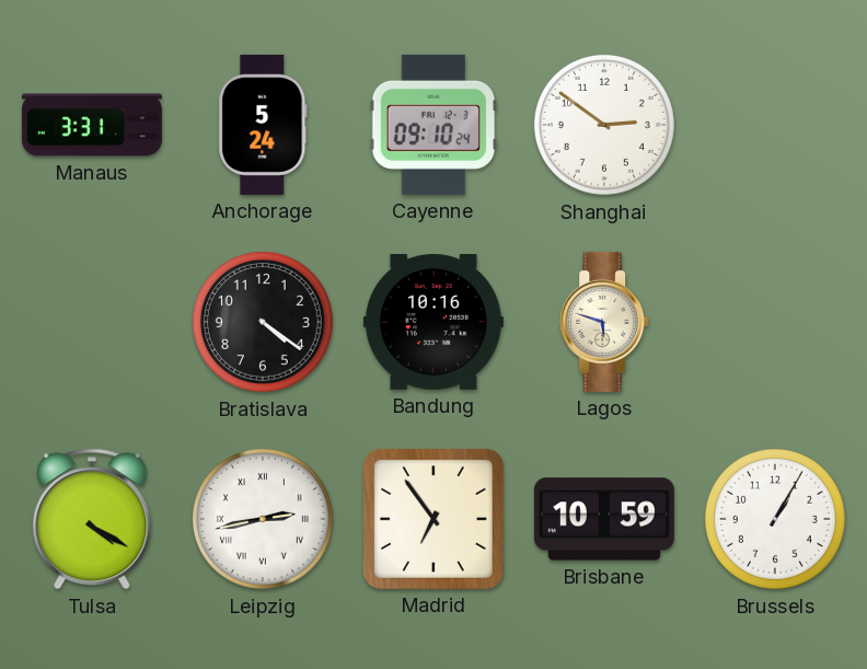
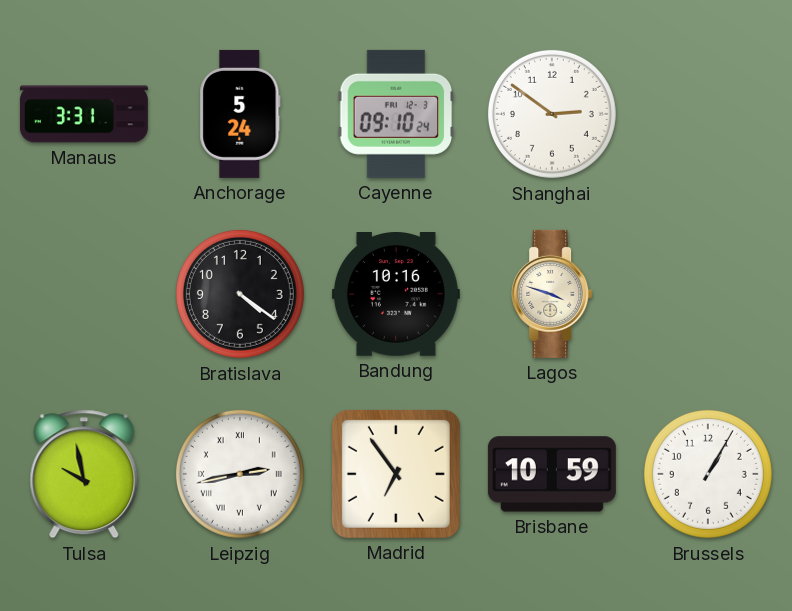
Lagos: 5:48 -> 3:48 (552, 294)
Tulsa: 4:20 -> 9:58 (84, 474)
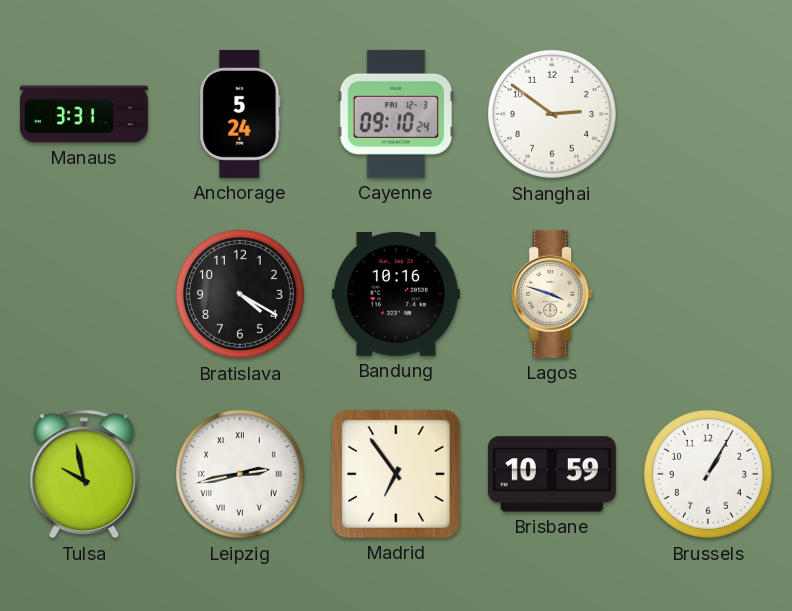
Bratislava: 4:21 -> 4:20 (240, 294)
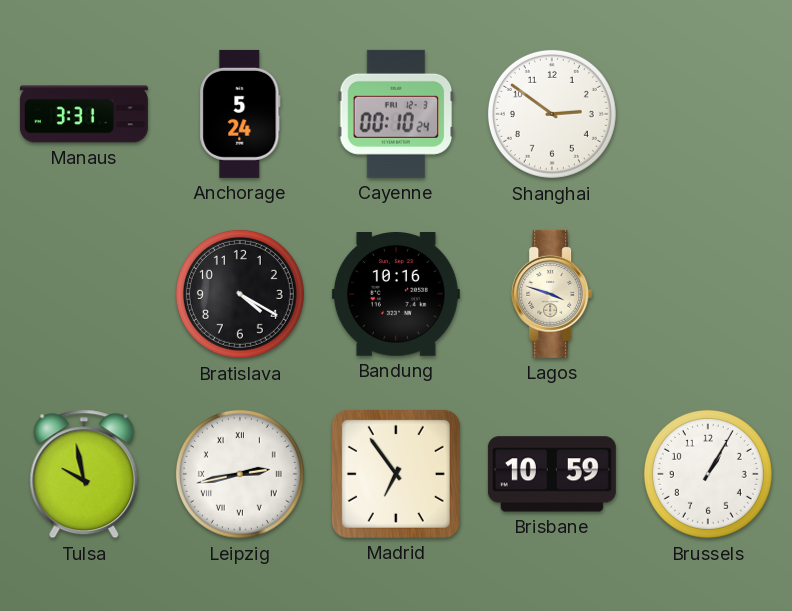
Cayenne: 09:10 -> 00:10 (396, 114)
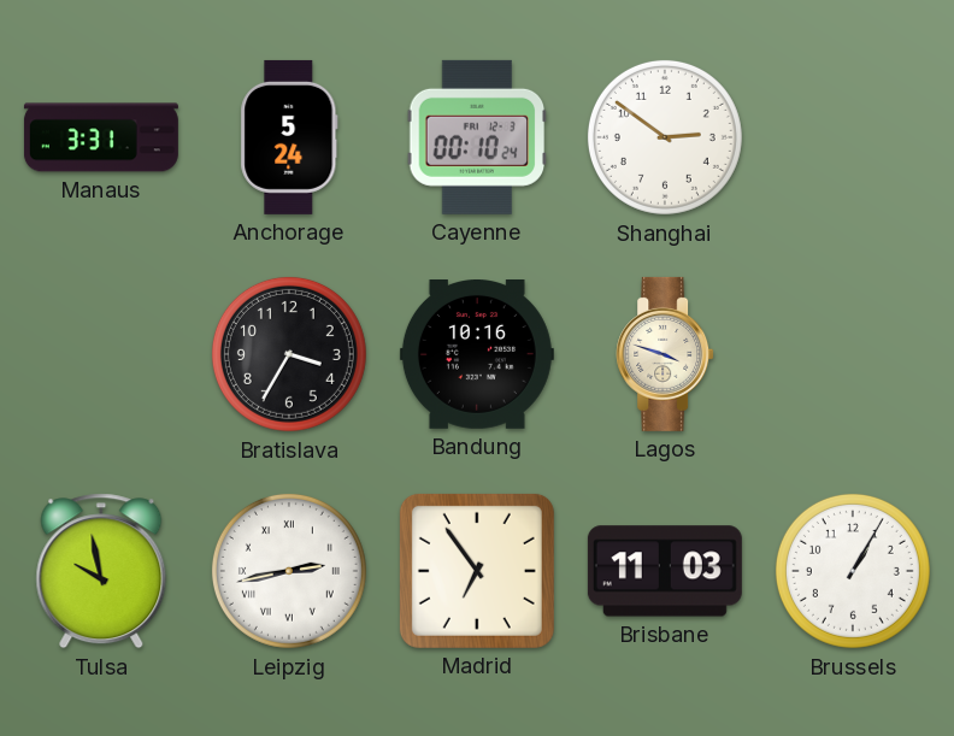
Bratislava: 4:20 -> 3:35 (289, 354)
Brisbane: 10:59 -> 11:03 (665, 571)
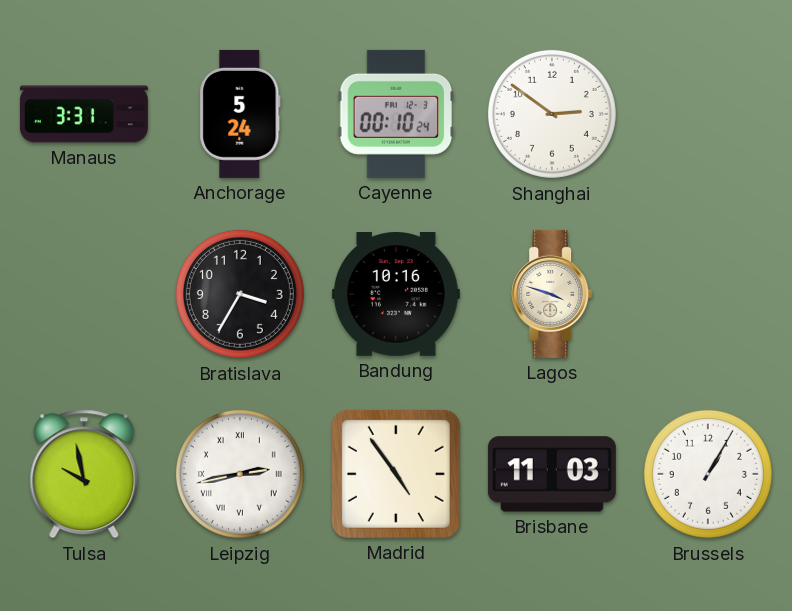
Madrid: 6:54 -> 4:54 (396, 474)
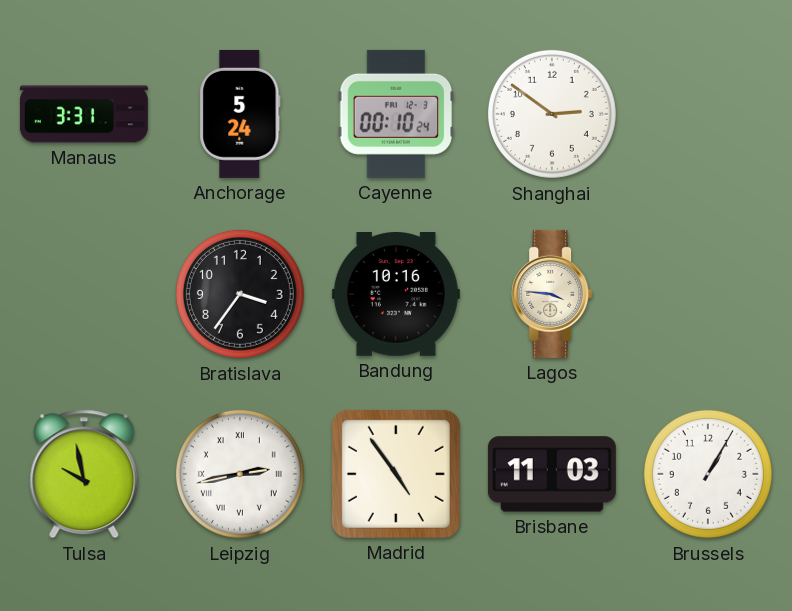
Bratislava: 3:35 -> 3:36 (240, 294)
Lagos: 3:48 -> 3:46 (552, 294)
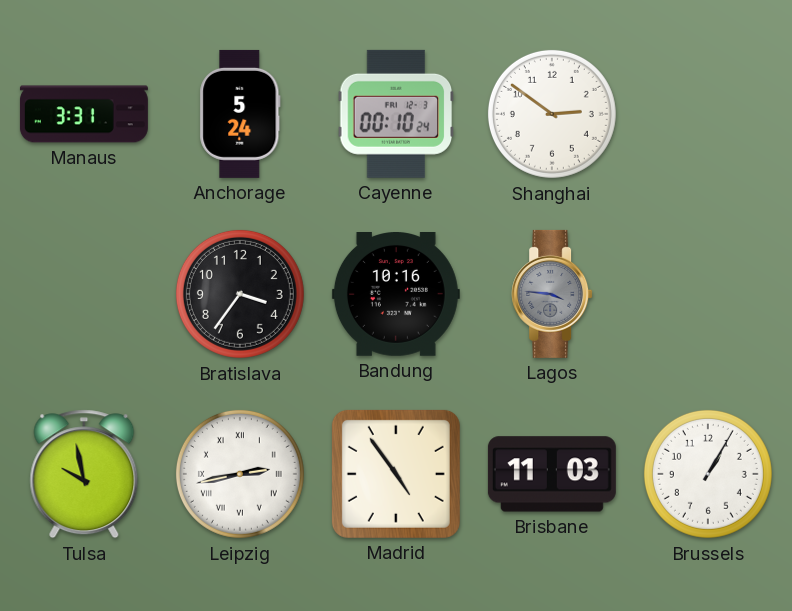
Lagos dial: cream -> grey (552, 294)
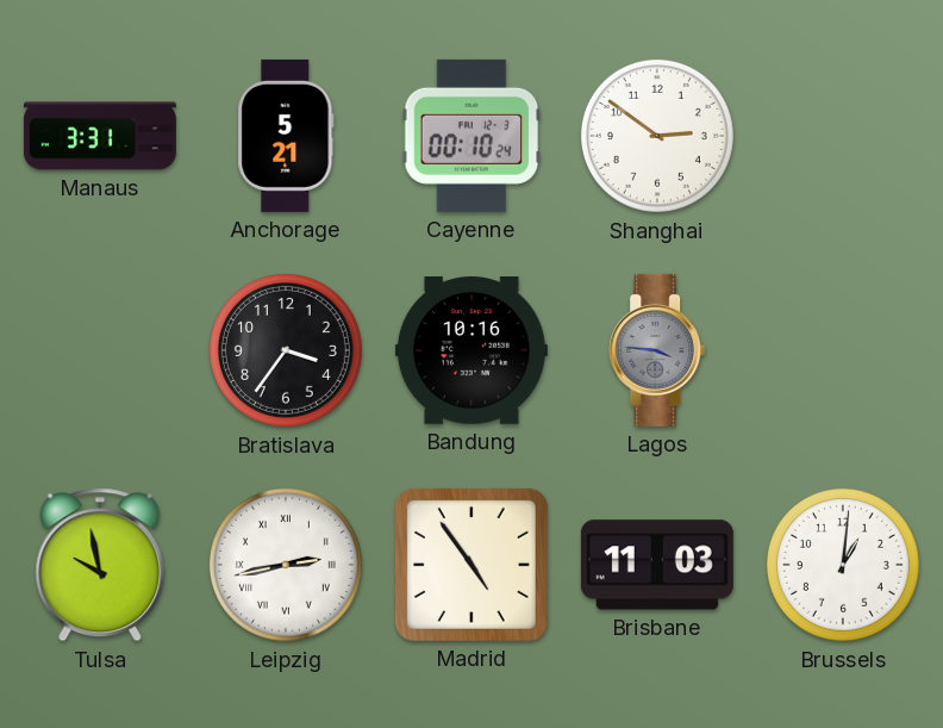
Anchorage: 5:24 -> 5:21 (286, 136)
Brussels: 1:05 -> 1:01 (843, 565)
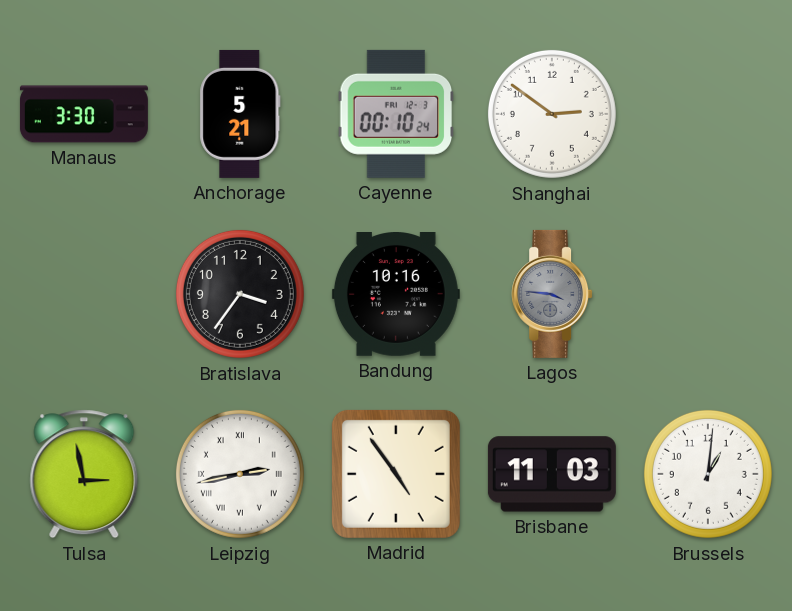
Manaus: 3:31 -> 3:30 (84, 114)
Tulsa: 9:58 -> 2:58 (84, 474)
